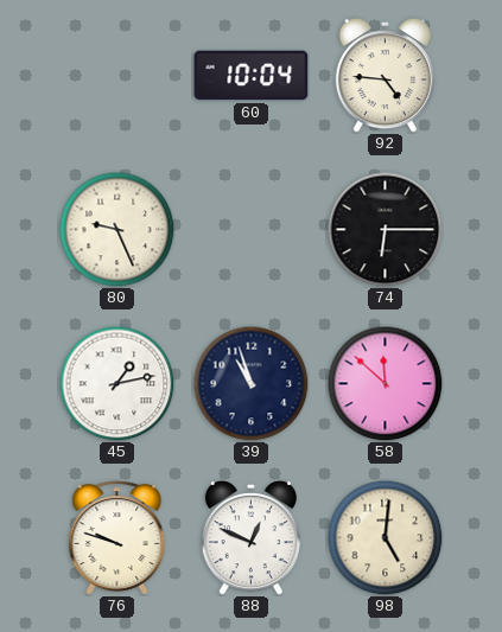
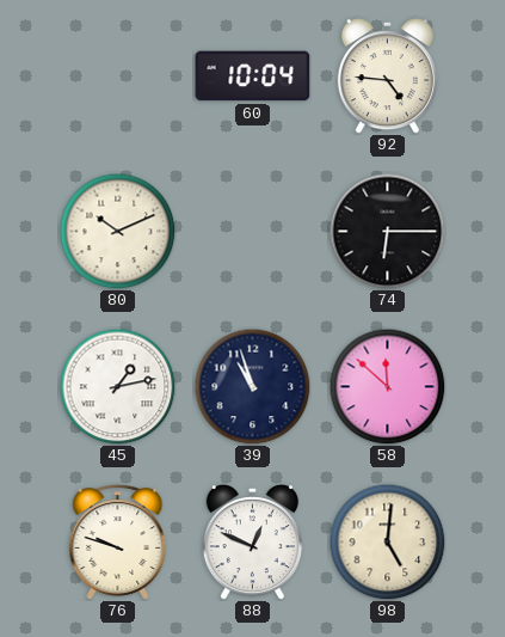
80: 9:26 -> 10:11 (117, 231)
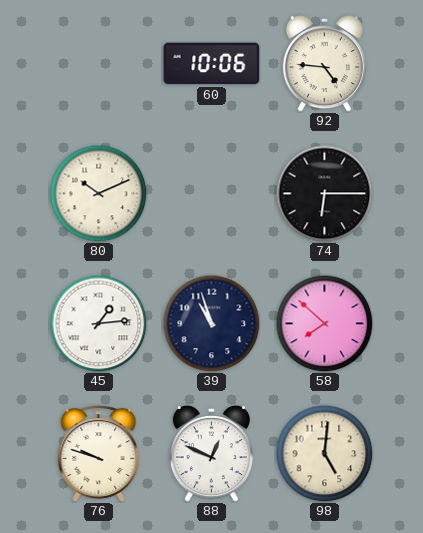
60: 10:04 -> 10:06 (212, 64)
45: 1:13 -> 1:14 (98, 323)
58: 11:52 -> 7:52 (324, 323)
